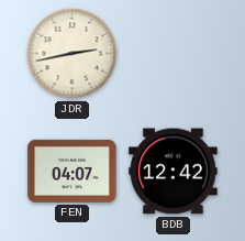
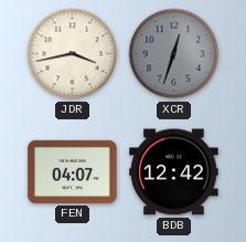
JDR: 2:43 -> 3:43 (73, 54)
XCR: none -> 12:33 (174, 54)
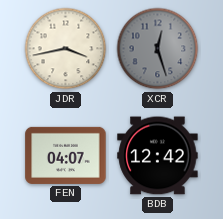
XCR: 12:33 -> 12:27 (158, 49)
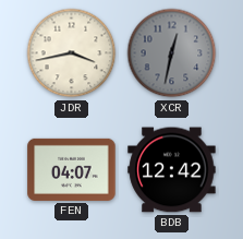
XCR: 12:27 -> 12:32 (172, 53)
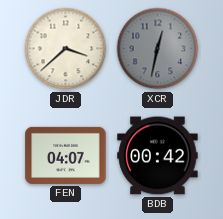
JDR: 3:43 -> 3:38 (66, 49)
BDB: 12:42 -> 00:42 (158, 156)
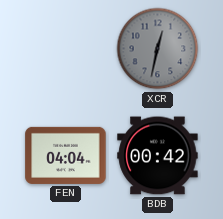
JDR: 3:38 -> none (66, 49)
FEN: 04:07 -> 04:04 (66, 155)
